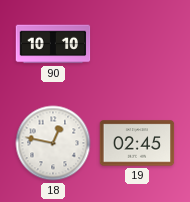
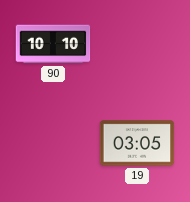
18: 12:47 -> none (53, 143)
19: 02:45 -> 03:05 (137, 143)
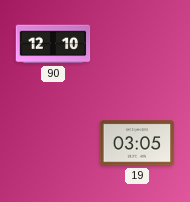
90: 10:10 -> 12:10 (53, 44)
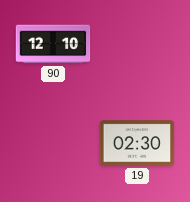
19: 03:05 -> 02:30 (137, 143)
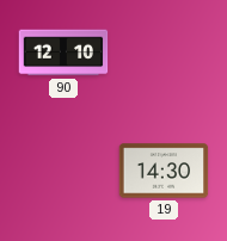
19: 02:30 -> 14:30 (164, 171)
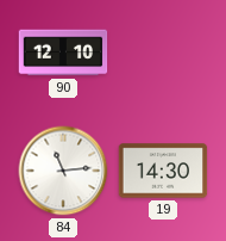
84: none -> 11:14 (63, 171)
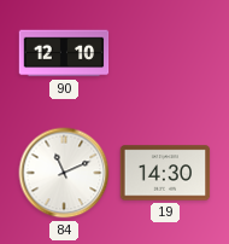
84: 11:14 -> 11:11 (64, 173)
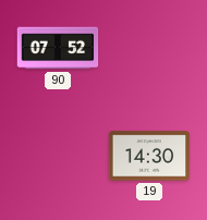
90: 12:10 -> 07:52 (58, 48)
84: 11:11 -> none (64, 173)
